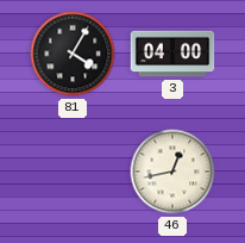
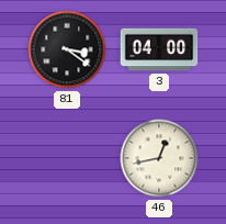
81: 4:05 -> 3:21 (67, 49)
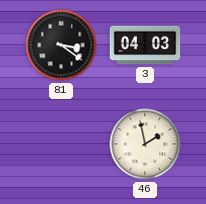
3: 04:00 -> 04:03 (145, 45)
46: 12:43 -> 1:58 (145, 144)
